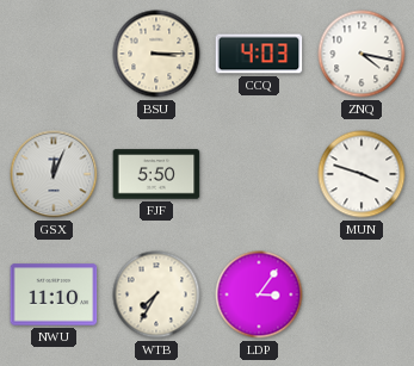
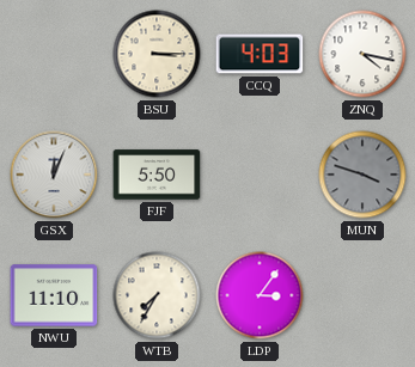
MUN dial: white -> grey (362, 175)
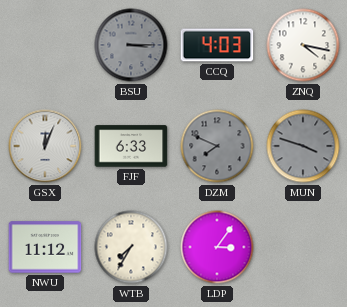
BSU dial: cream -> grey (131, 45)
FJF: 5:50 -> 6:33 (131, 146)
DZM: none -> 7:49 (217, 146)
NWU: 11:10 -> 11:12 (45, 247)
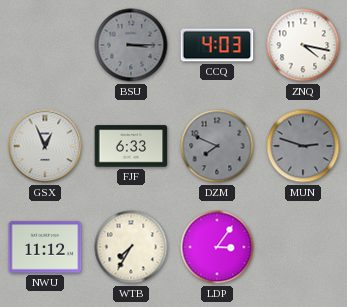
GSX: 12:04 -> 12:56 (45, 146)
MUN: 3:48 -> 2:48 (303, 146)
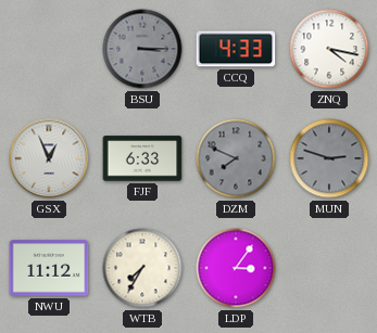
CCQ: 4:03 -> 4:33 (236, 49)
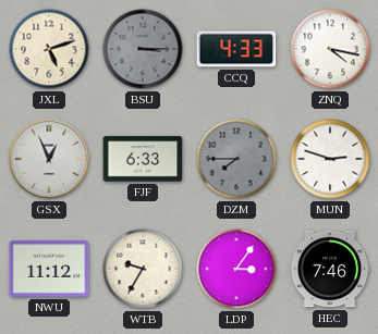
JXL: none -> 5:12 (49, 49)
DZM: 7:49 -> 7:45 (236, 159)
MUN dial: grey -> white (330, 159)
WTB: 7:35 -> 9:35 (143, 269)
HEC: none -> 7:46 (330, 269)
